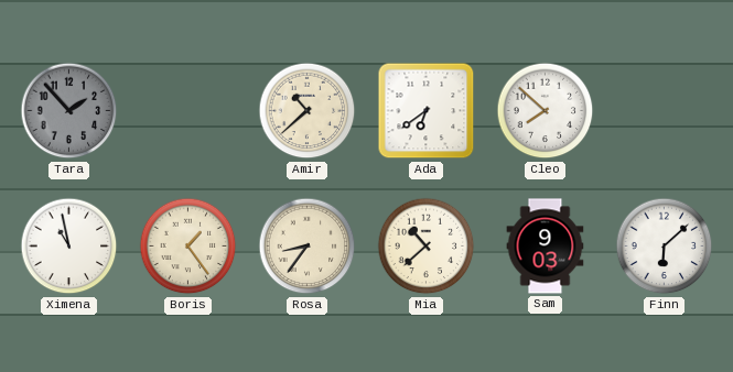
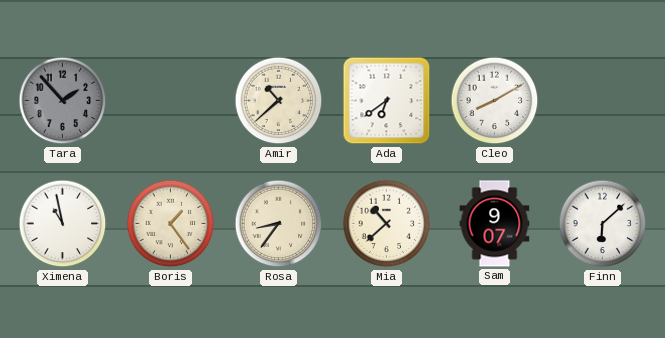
Cleo: 7:52 -> 8:10 (495, 101)
Sam: 9:03 -> 9:07 (495, 224)
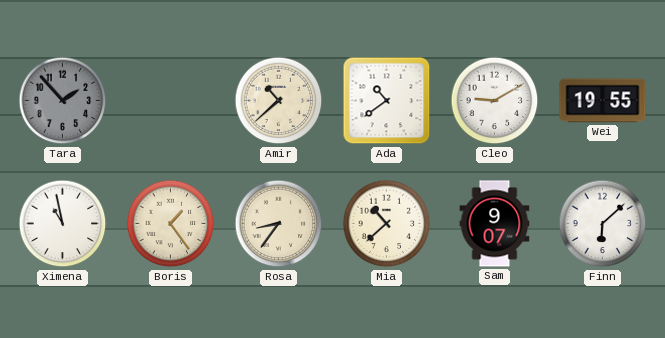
Ada: 6:39 -> 10:39 (387, 101)
Cleo: 8:10 -> 9:10 (495, 101)
Wei: none -> 19:55 (603, 101)
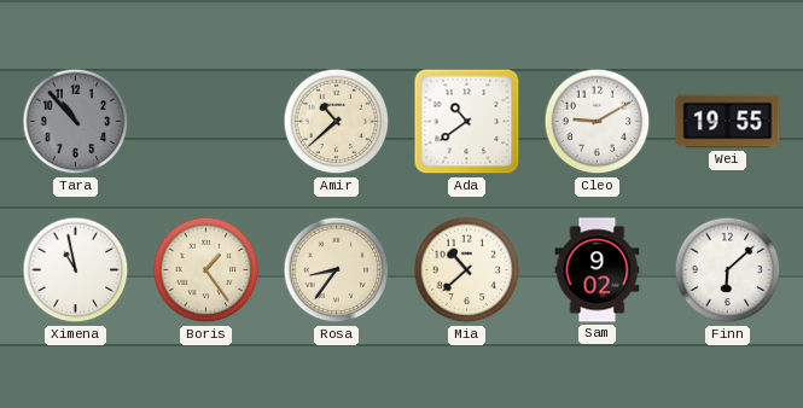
Tara: 1:53 -> 10:53 (76, 122)
Sam: 9:07 -> 9:02 (598, 270)
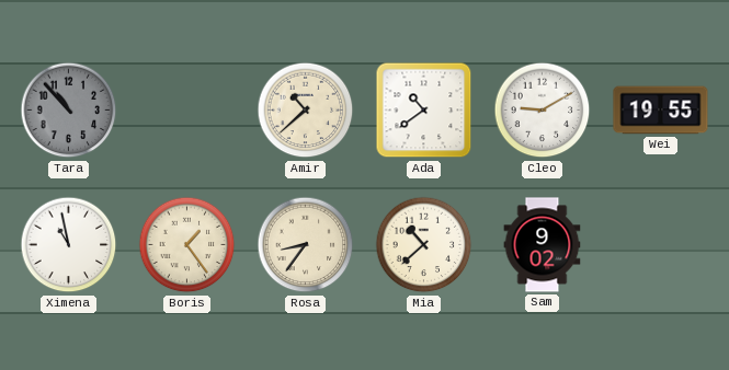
Finn: 6:08 -> none (728, 270)
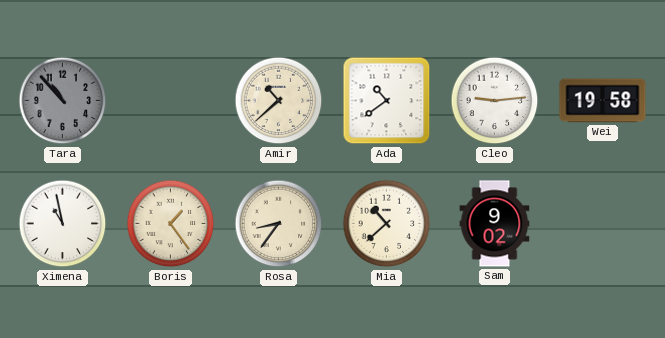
Cleo: 9:10 -> 9:14 (495, 101)
Wei: 19:55 -> 19:58 (603, 101)
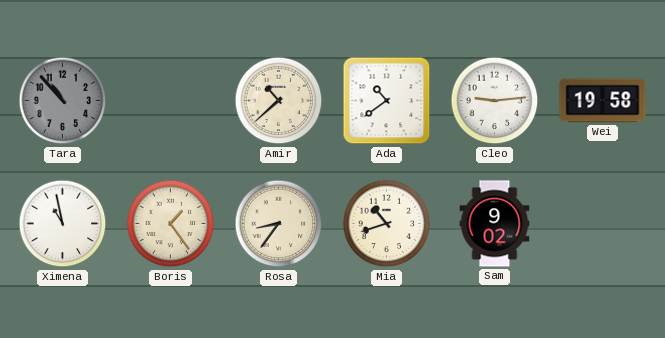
Mia: 10:38 -> 10:42 (387, 224)
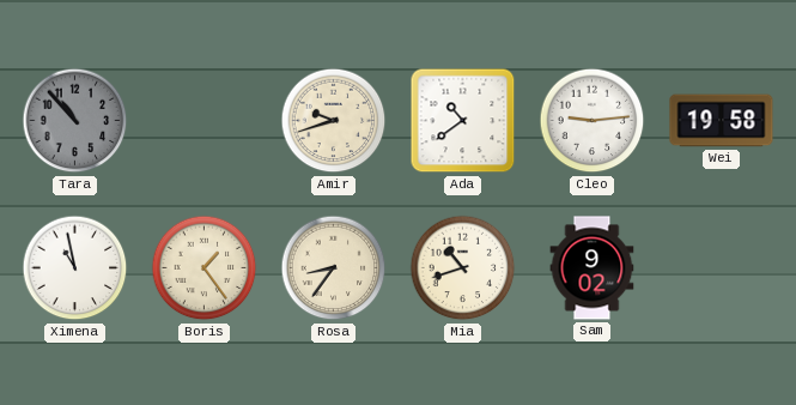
Amir: 10:38 -> 9:42 (334, 121)
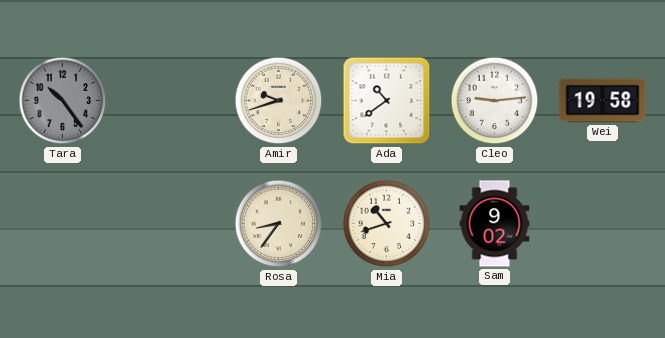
Tara: 10:53 -> 10:24 (63, 101)
Ximena: 10:58 -> none (75, 268)
Boris: 1:24 -> none (205, 268)
